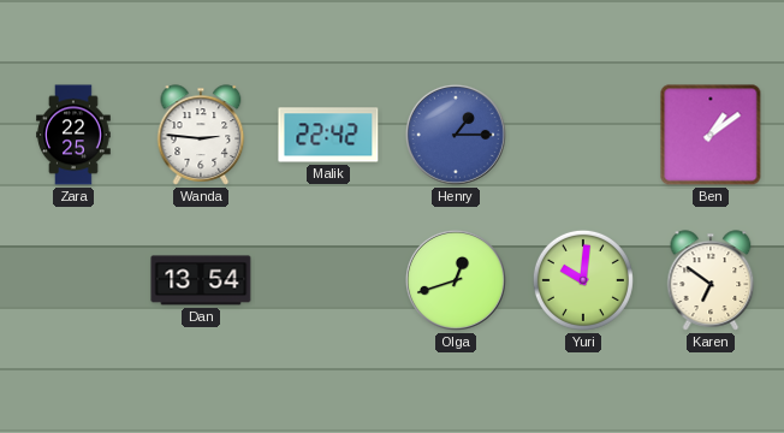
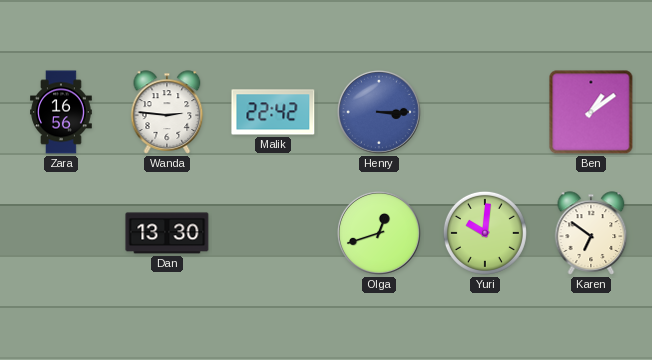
Zara: 22:25 -> 16:56 (61, 112)
Henry: 1:15 -> 3:15 (379, 112)
Dan: 13:54 -> 13:30 (167, 233)
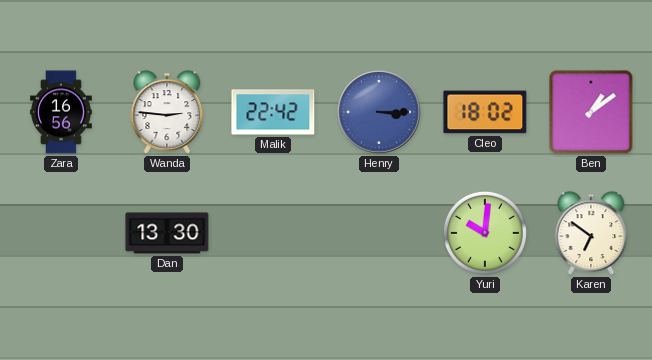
Cleo: none -> 18:02 (485, 112)
Olga: 12:42 -> none (379, 233)
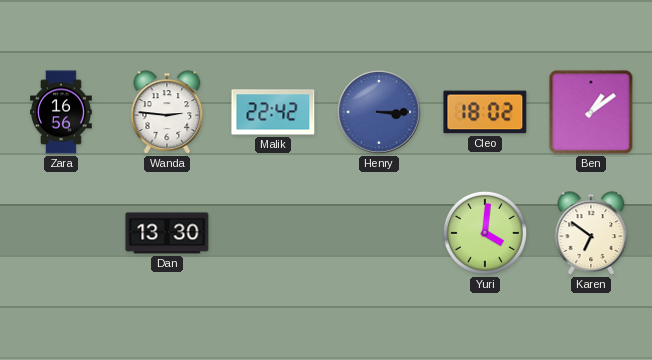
Yuri: 10:01 -> 4:01 (485, 233)
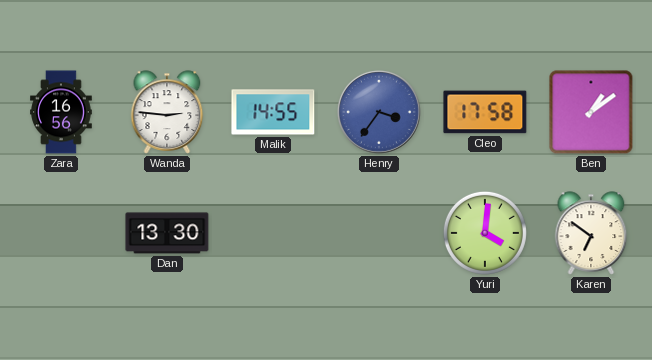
Malik: 22:42 -> 14:55 (273, 112)
Henry: 3:15 -> 3:36 (379, 112)
Cleo: 18:02 -> 17:58 (485, 112)
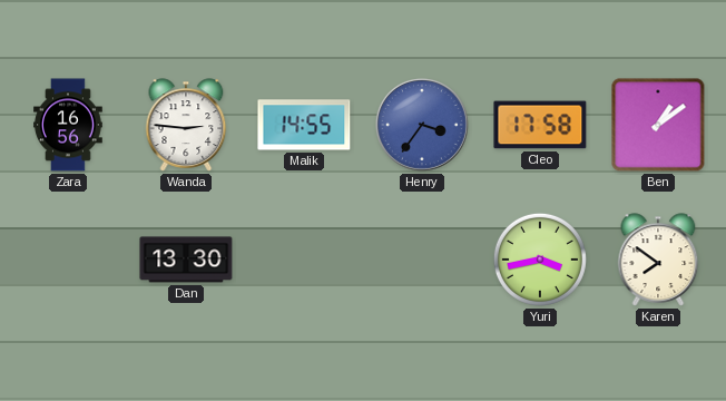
Yuri: 4:01 -> 3:43 (540, 260)
Karen: 6:51 -> 7:51 (658, 260)
